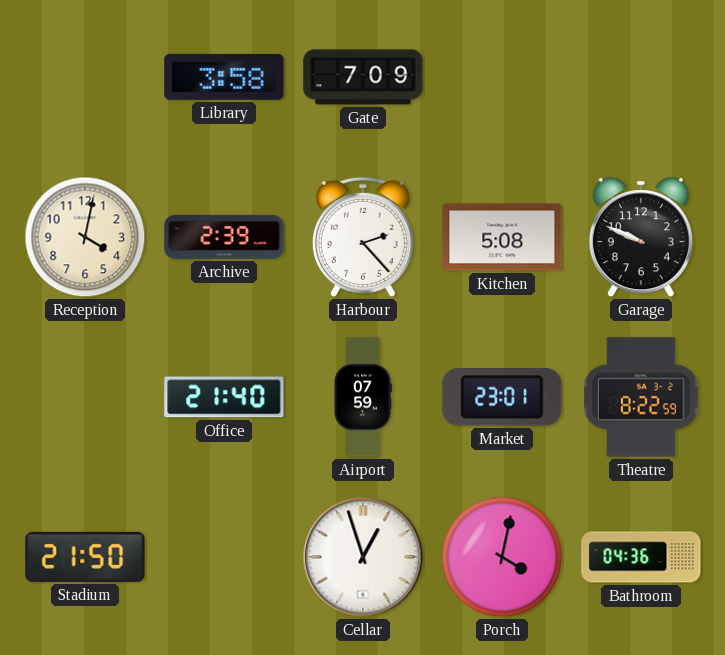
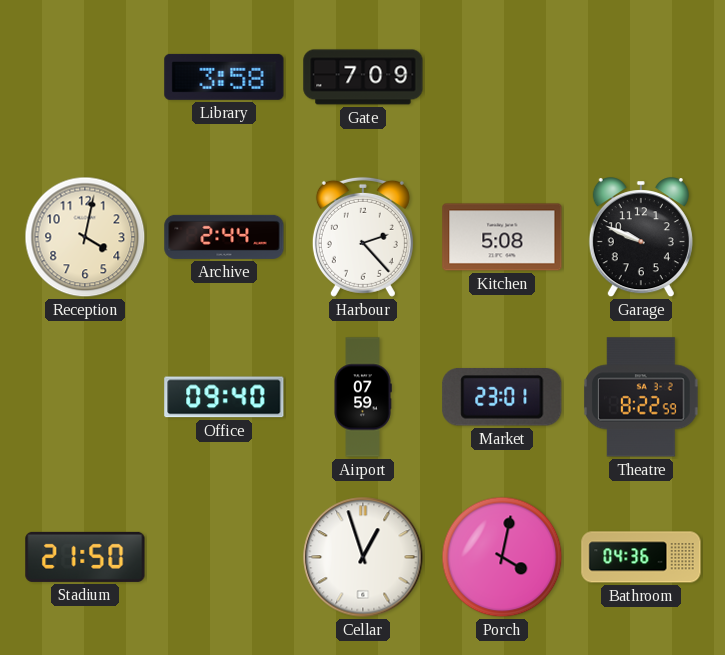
Archive: 2:39 -> 2:44 (224, 237)
Office: 21:40 -> 09:40 (224, 397)
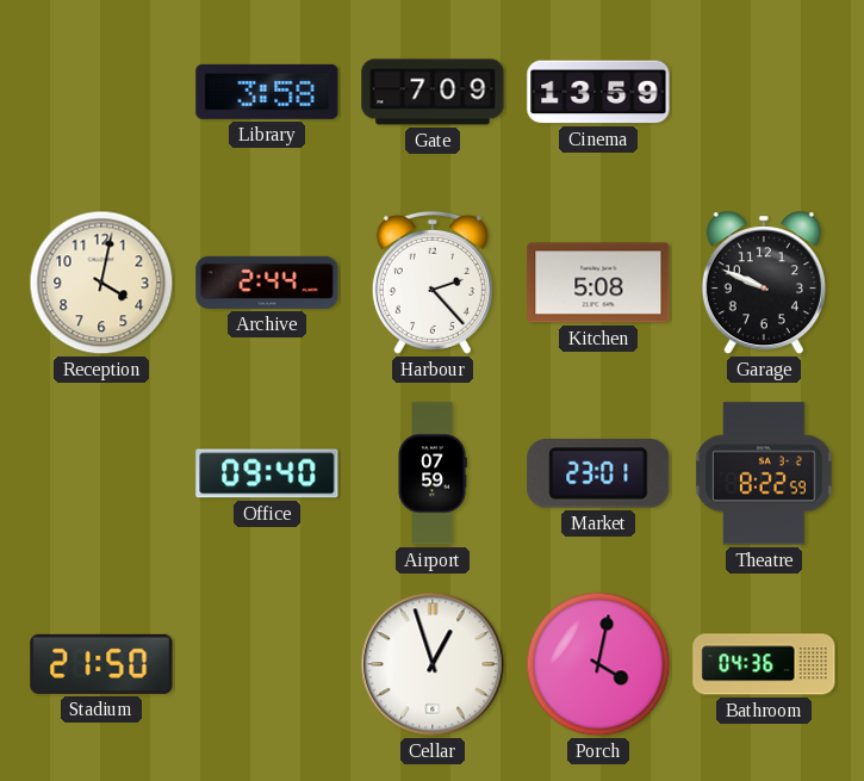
Cinema: none -> 13:59 (598, 92)
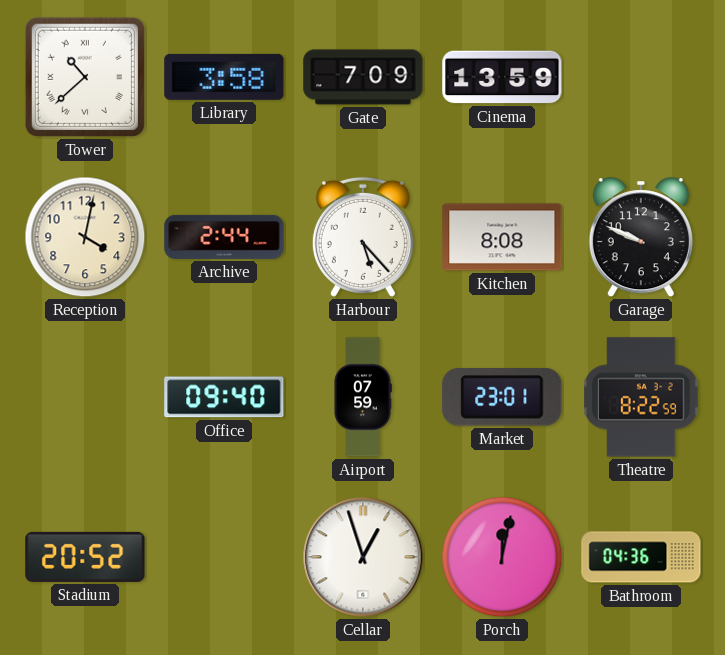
Tower: none -> 10:38 (85, 77)
Harbour: 2:23 -> 5:23 (363, 237)
Kitchen: 5:08 -> 8:08 (502, 237)
Stadium: 21:50 -> 20:52 (85, 557)
Porch: 4:02 -> 12:02 (502, 557)
